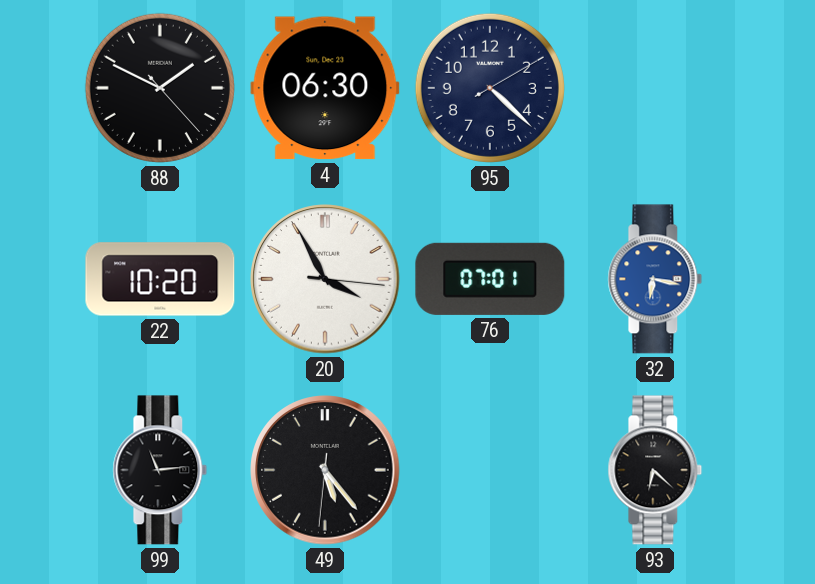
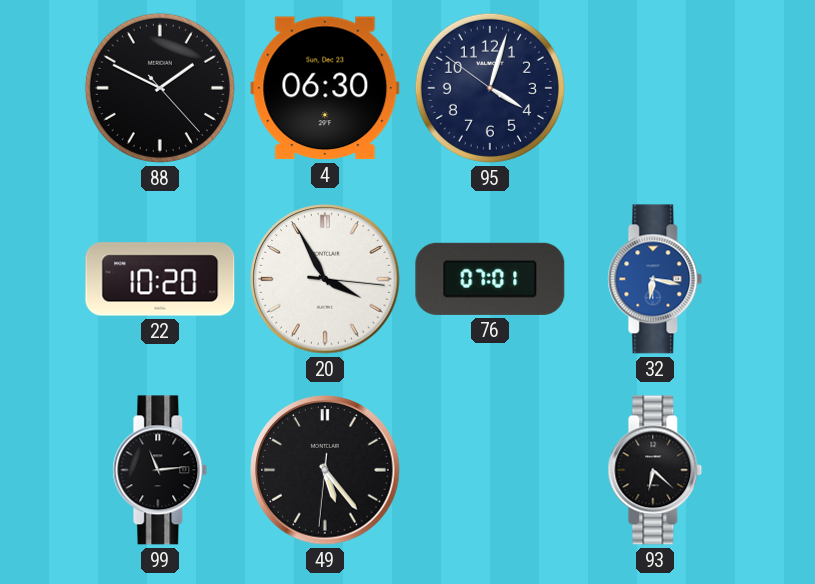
95: 4:22 -> 4:02 (490, 88)
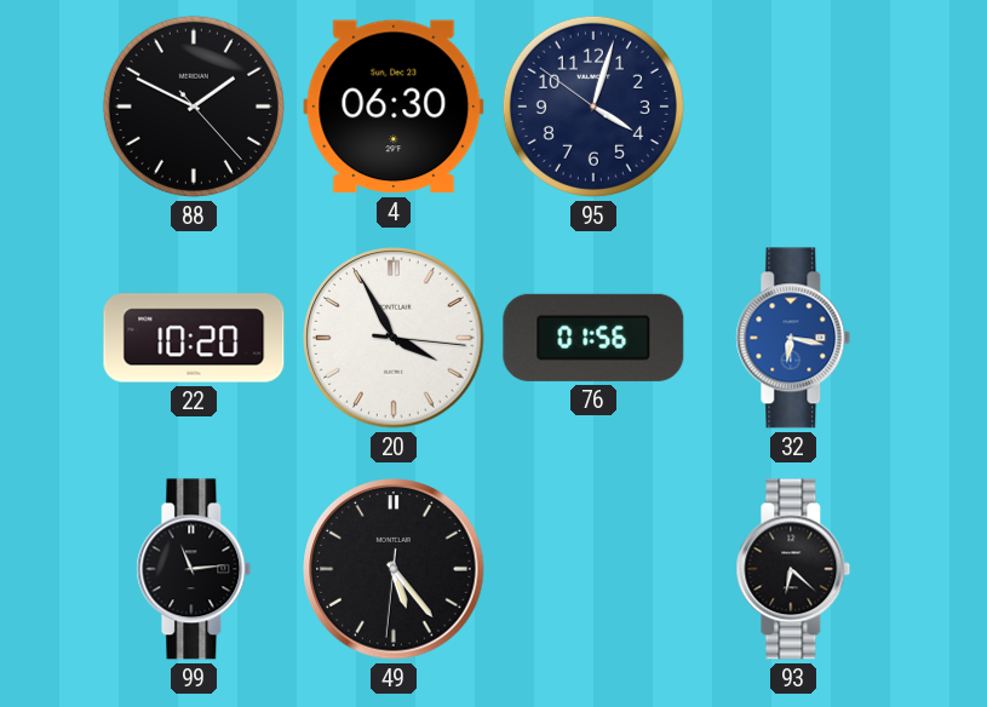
76: 07:01 -> 01:56 (593, 338)
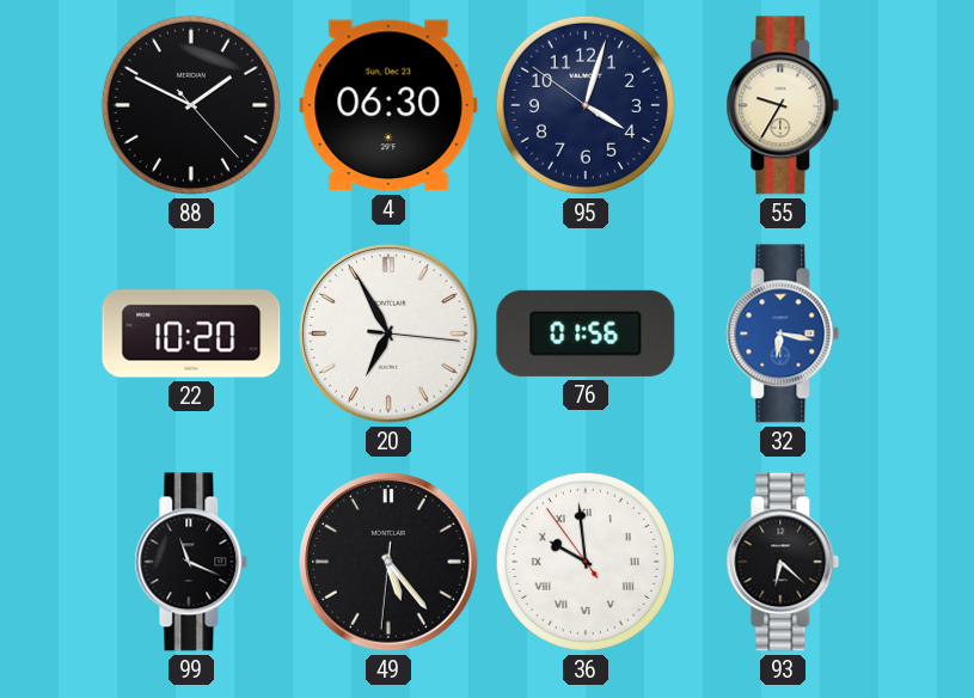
55: none -> 9:35 (783, 105)
20: 3:55 -> 6:55 (388, 333)
99: 11:14 -> 11:19 (191, 562)
36: none -> 9:58 (586, 562)
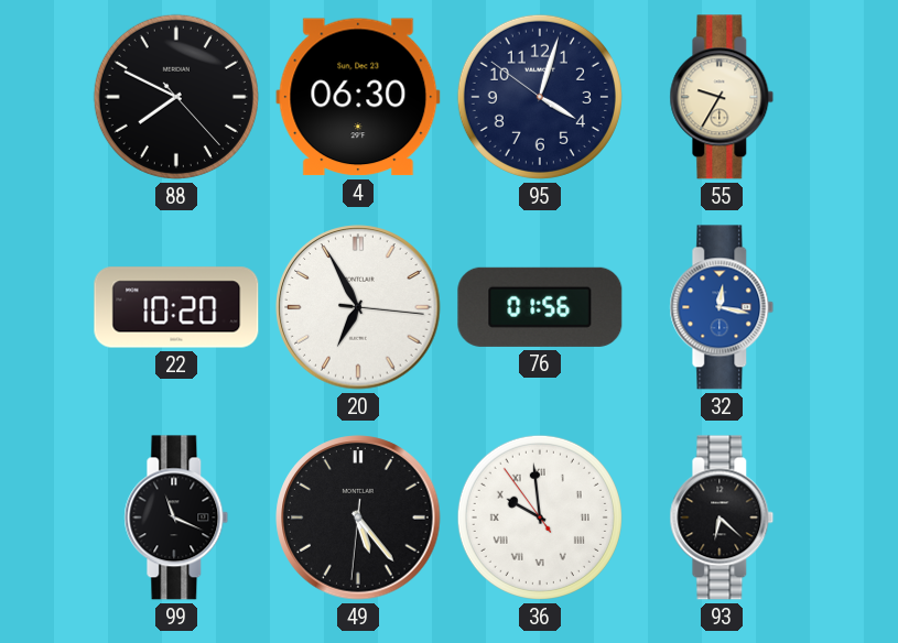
88: 1:49 -> 7:49 (176, 97)
32: 6:17 -> 12:17 (722, 307)
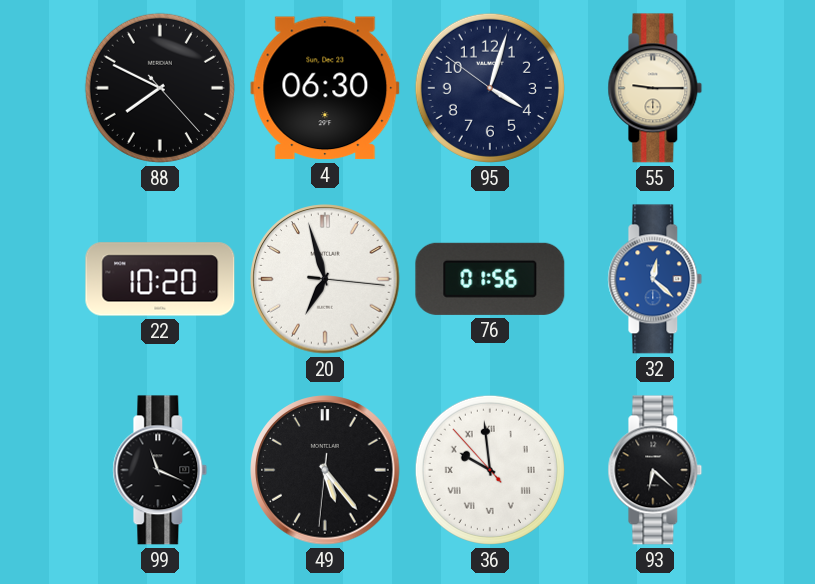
55: 9:35 -> 9:15 (655, 88)
20: 6:55 -> 6:57 (325, 279)
32: 12:17 -> 12:22 (655, 279)
36: 9:58:54 -> 9:58:53 (490, 470)
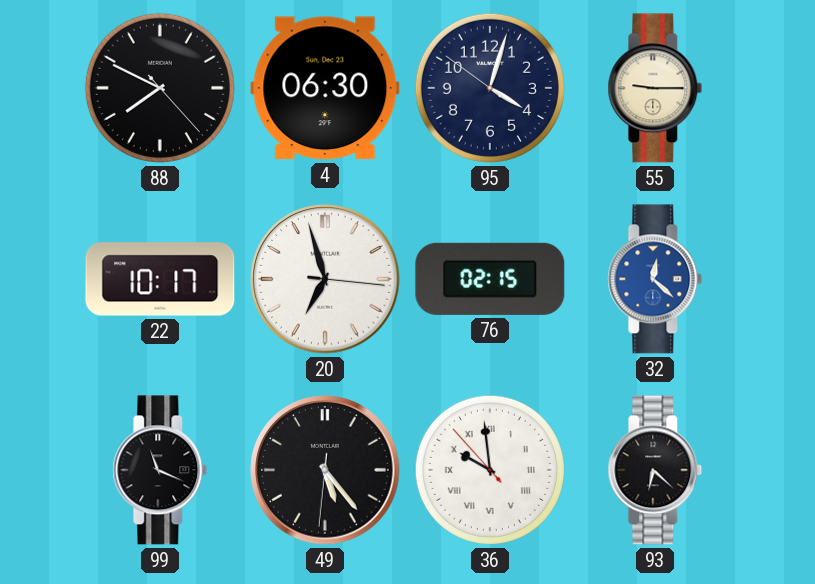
22: 10:20 -> 10:17 (160, 279)
76: 01:56 -> 02:15 (490, 279)
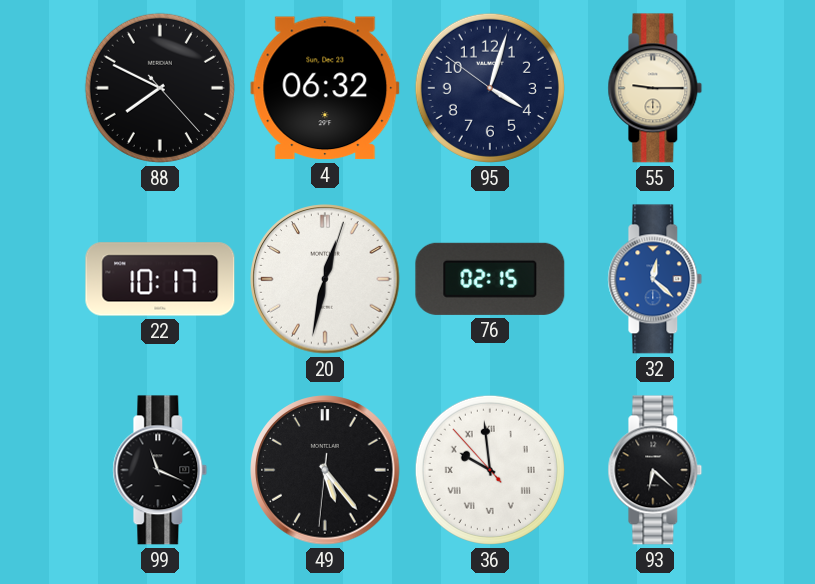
4: 06:30 -> 06:32 (325, 88)
20: 6:57 -> 12:32 (325, 279)
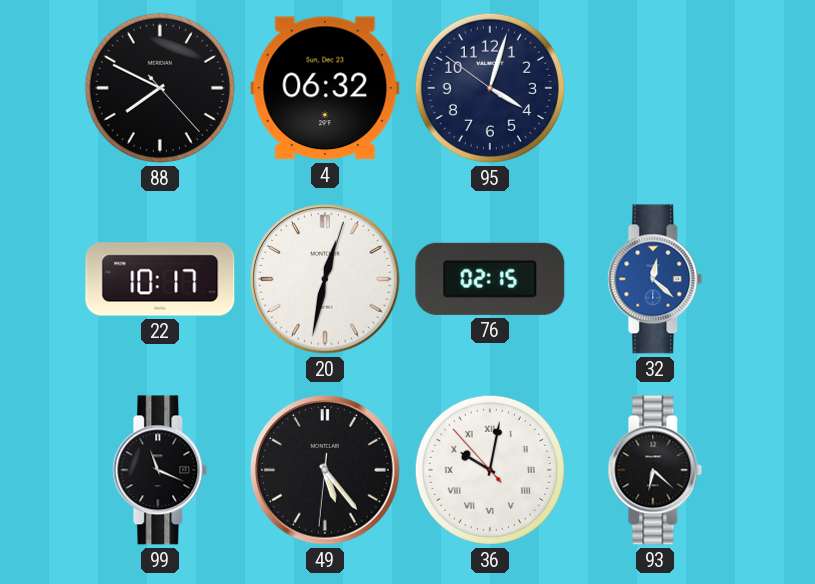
55: 9:15 -> none (655, 88)
36: 9:58 -> 10:01 (490, 470)
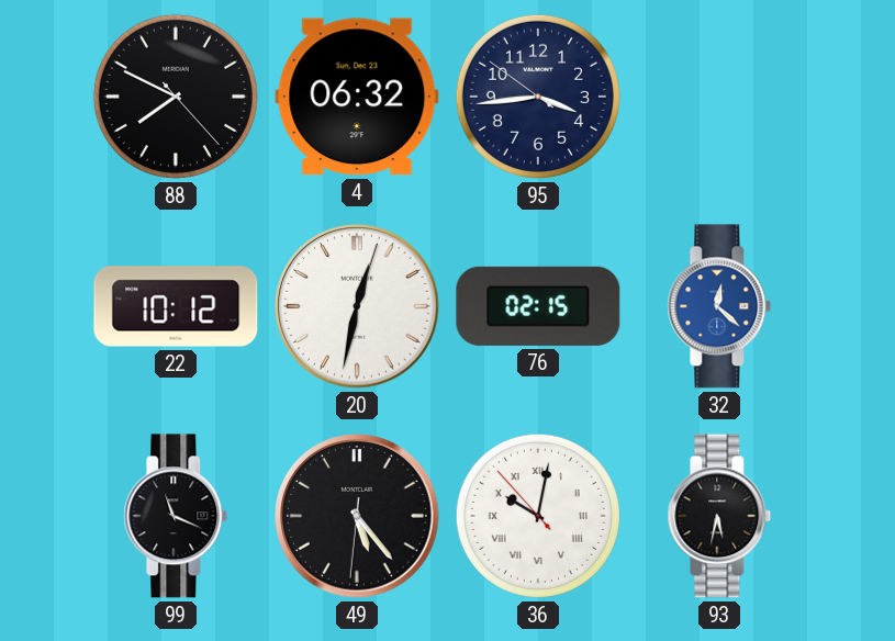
95: 4:02 -> 3:43 (538, 97)
22: 10:17 -> 10:12 (176, 306)
93: 6:22 -> 5:32 (719, 516)
